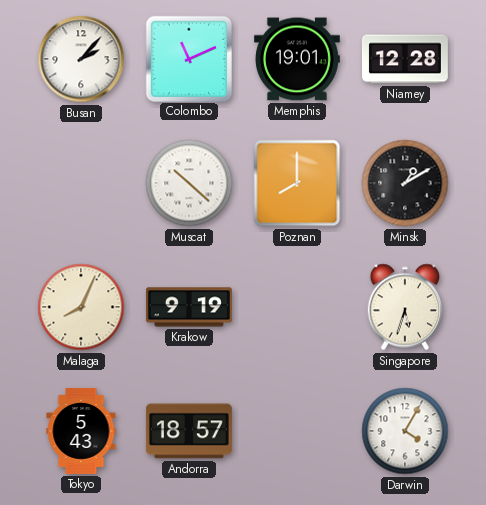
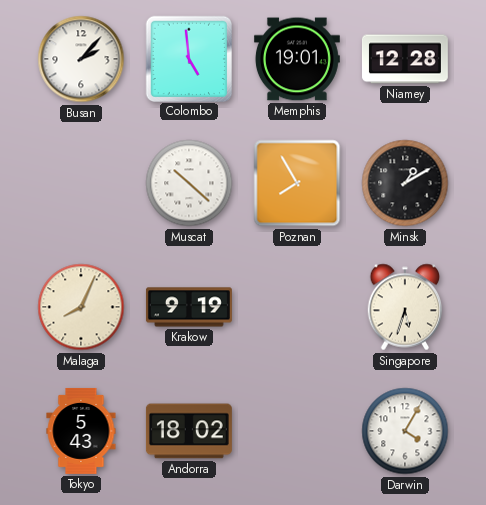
Colombo: 11:11 -> 4:59 (188, 58)
Poznan: 8:00 -> 7:55 (297, 183)
Andorra: 18:57 -> 18:02 (189, 431)
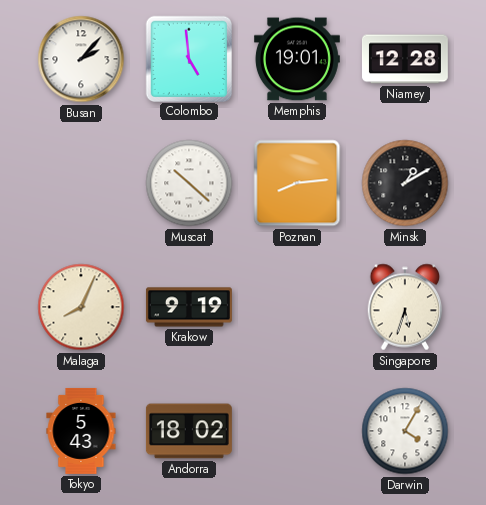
Poznan: 7:55 -> 8:14 (297, 183)
